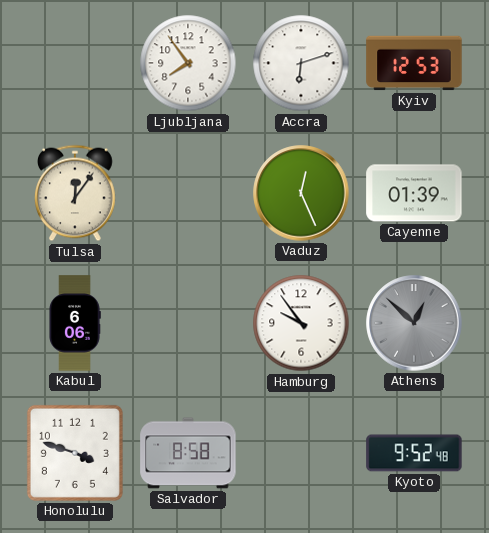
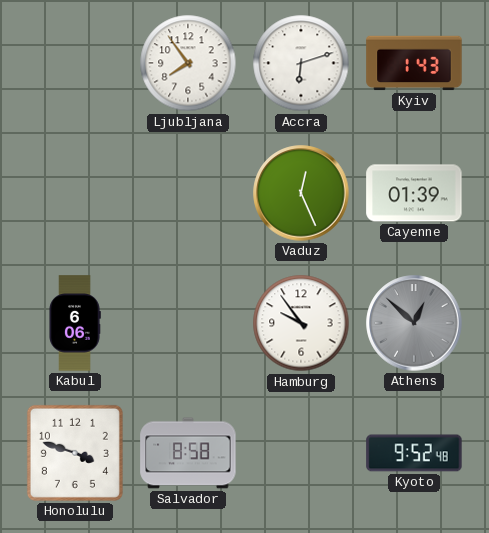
Kyiv: 12:53 -> 1:43 (414, 63)
Tulsa: 12:06 -> none (76, 193)
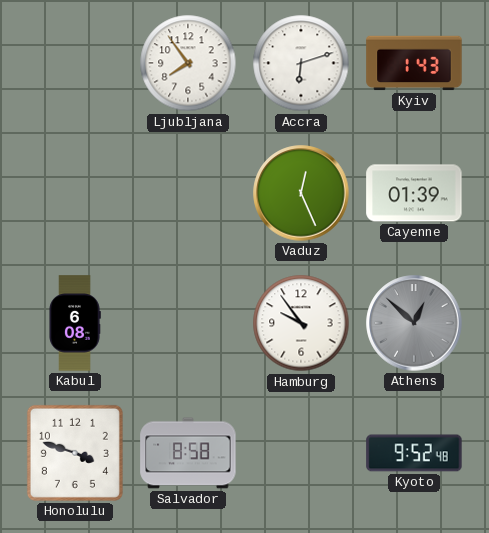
Kabul: 6:06 -> 6:08 (75, 323)
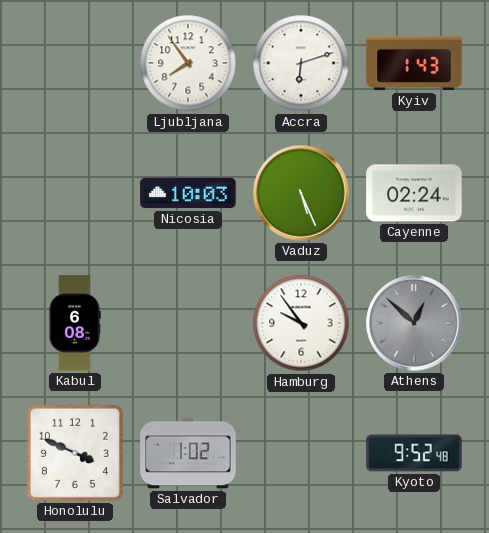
Nicosia: none -> 10:03 (188, 193)
Vaduz: 12:26 -> 5:26 (301, 193)
Cayenne: 01:39 -> 02:24 (414, 193)
Honolulu: 3:48 -> 3:49 (75, 453)
Salvador: 8:58 -> 1:02 (188, 453)
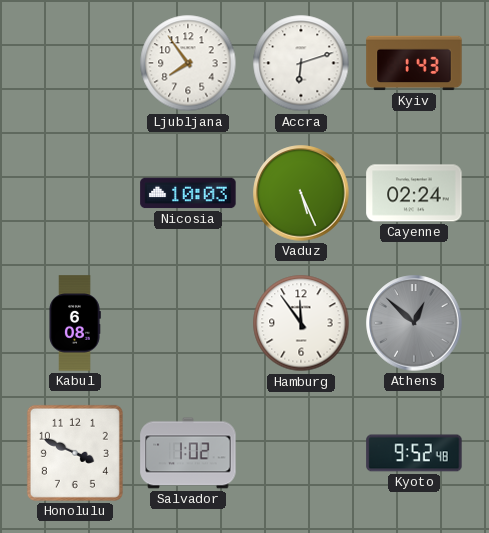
Hamburg: 9:54 -> 11:54 (301, 323)
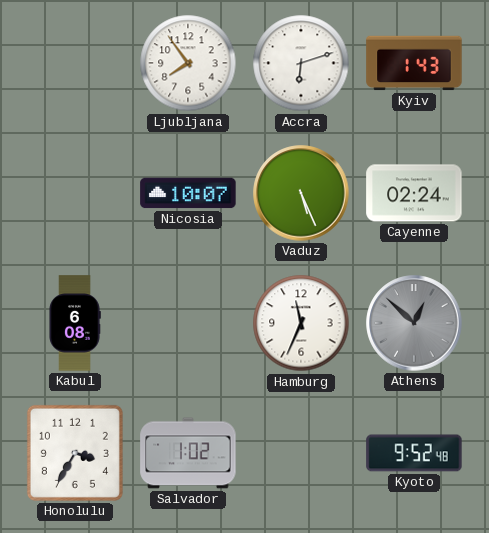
Nicosia: 10:03 -> 10:07 (188, 193)
Hamburg: 11:54 -> 11:34 (301, 323)
Honolulu: 3:49 -> 3:35 (75, 453)
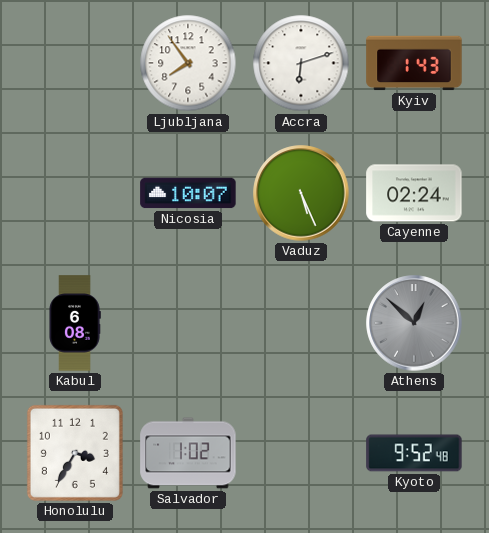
Hamburg: 11:34 -> none (301, 323)
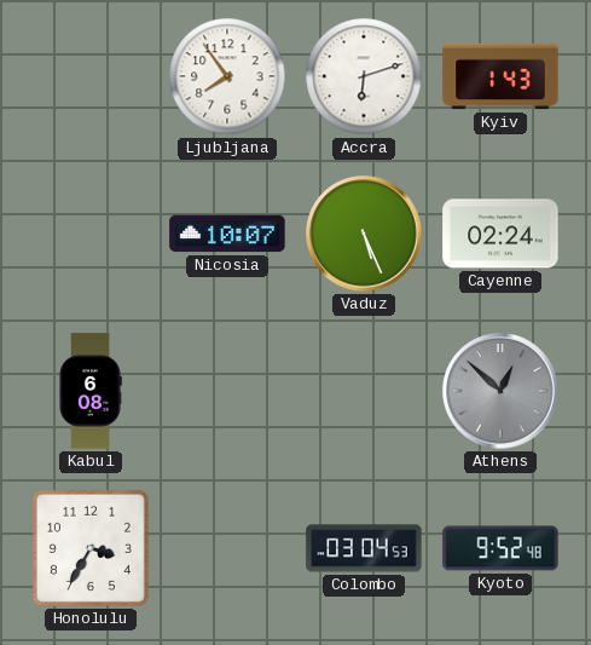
Salvador: 1:02 -> none (188, 453)
Colombo: none -> 03:04 (364, 548)
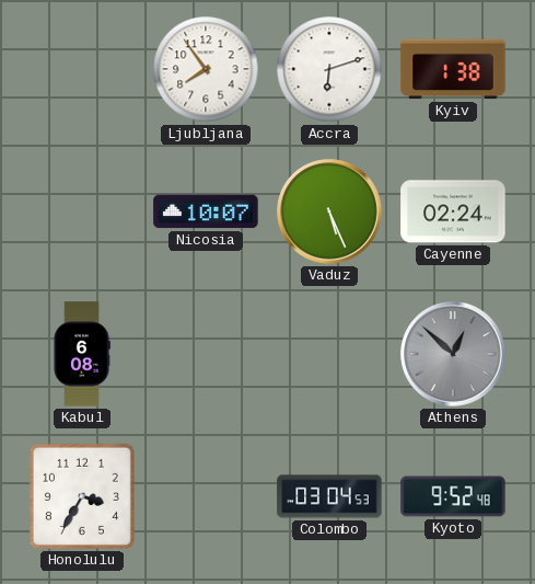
Kyiv: 1:43 -> 1:38 (453, 69)
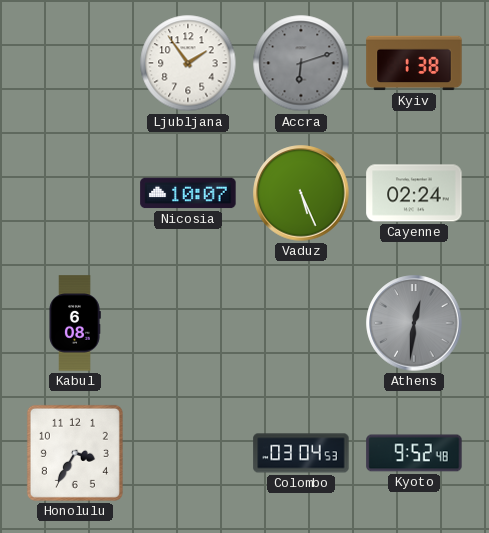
Ljubljana: 7:54 -> 1:54 (188, 63)
Accra dial: white -> grey (301, 63)
Athens: 12:52 -> 12:31 (414, 323)
